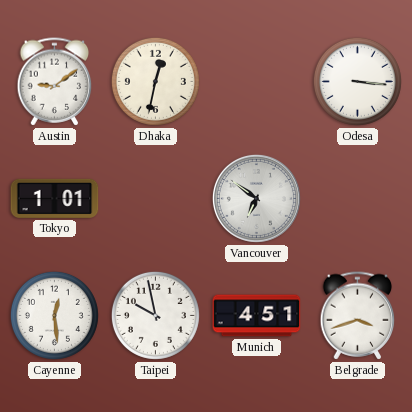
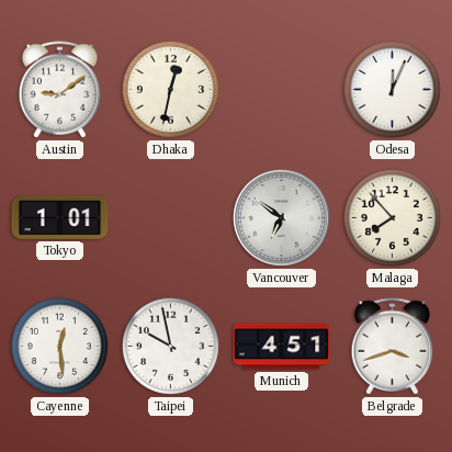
Odesa: 3:16 -> 12:04 (392, 89)
Malaga: none -> 7:53 (392, 217)
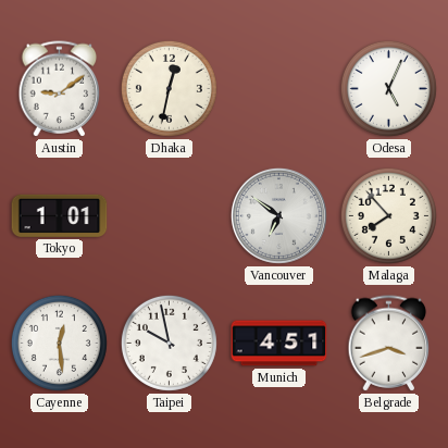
Odesa: 12:04 -> 5:04 (388, 88)
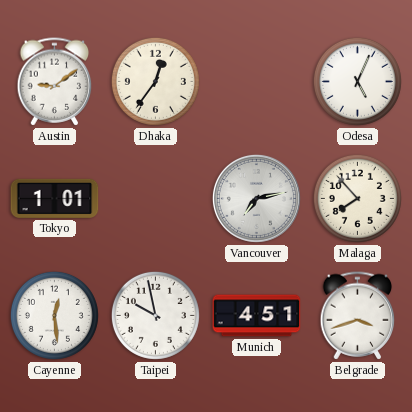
Dhaka: 12:32 -> 12:36 (155, 81)
Vancouver: 6:51 -> 7:13 (256, 198)
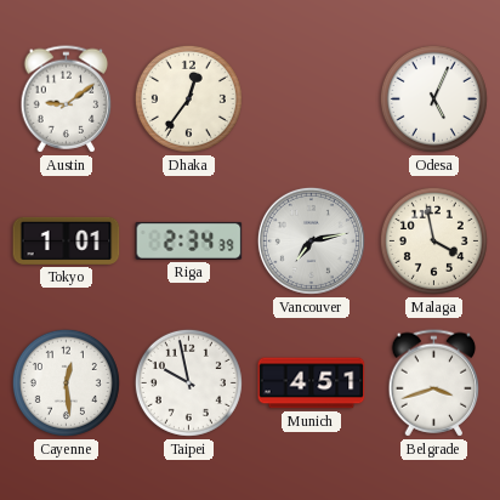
Riga: none -> 2:34 (189, 240)
Malaga: 7:53 -> 3:58 (433, 240)
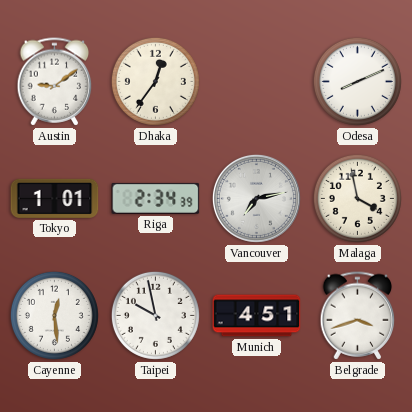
Odesa: 5:04 -> 8:11 (357, 81)
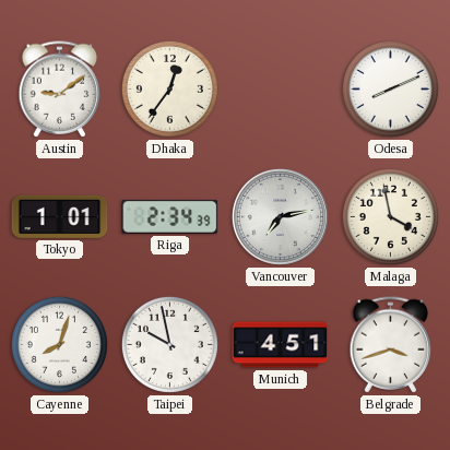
Cayenne: 12:29 -> 8:03 (59, 344)
